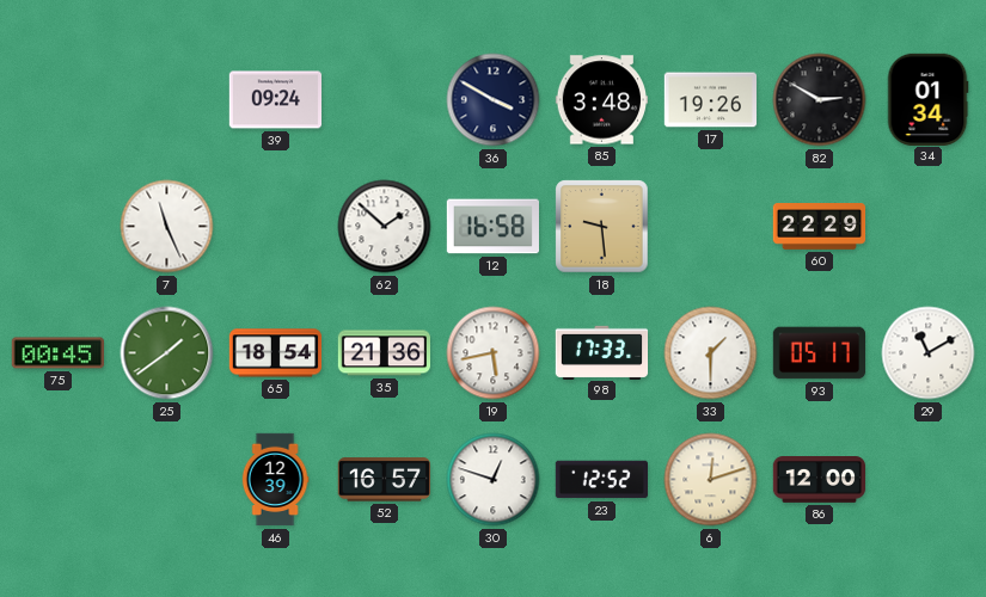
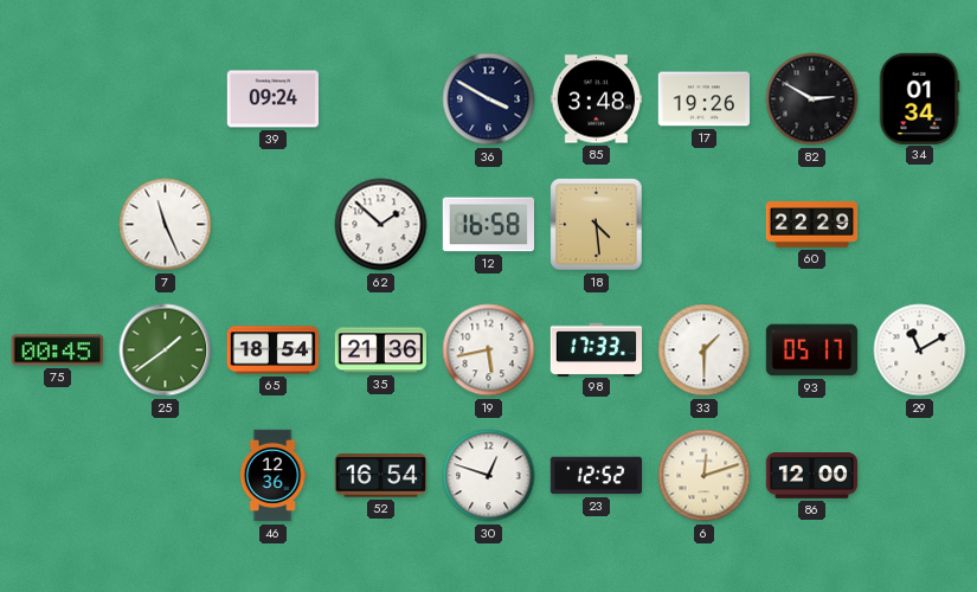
18: 9:29 -> 4:29 (597, 225)
46: 12:39 -> 12:36 (272, 476)
52: 16:57 -> 16:54 (380, 476)
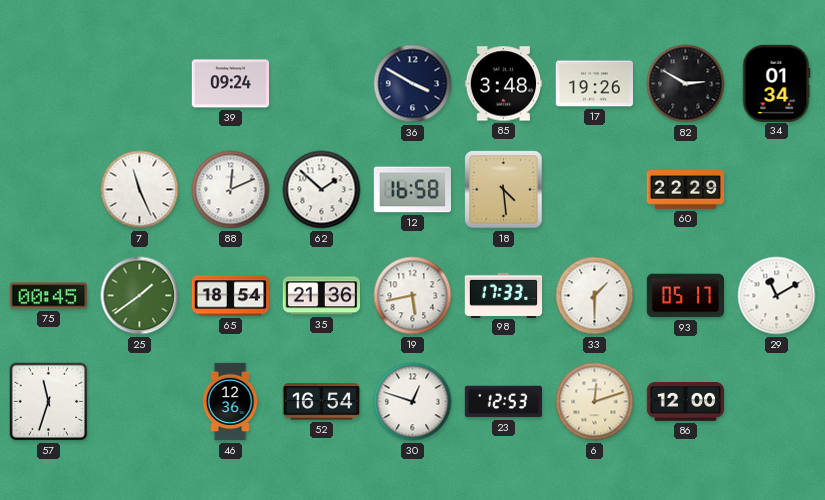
88: none -> 12:11 (231, 190)
57: none -> 11:33 (49, 402)
23: 12:52 -> 12:53 (503, 402)
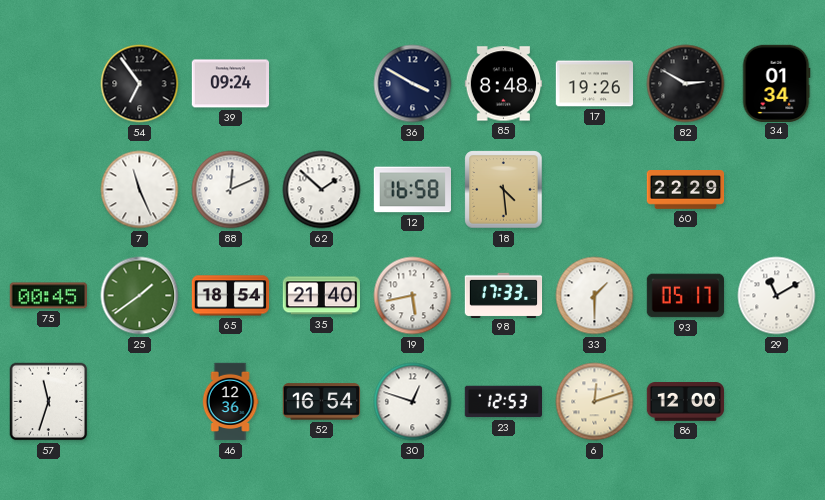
54: none -> 6:54 (140, 84)
85: 3:48 -> 8:48 (504, 84)
35: 21:36 -> 21:40 (321, 296)
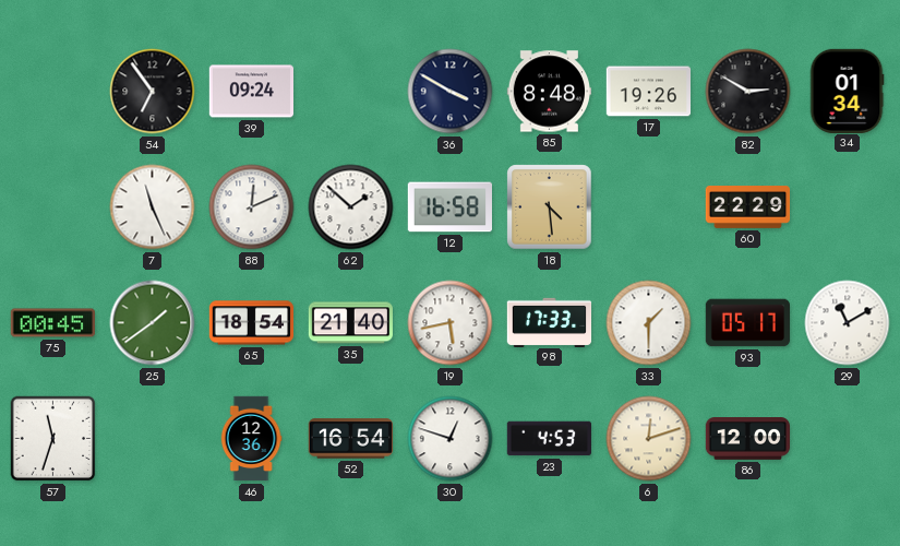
23: 12:53 -> 4:53 (549, 439)
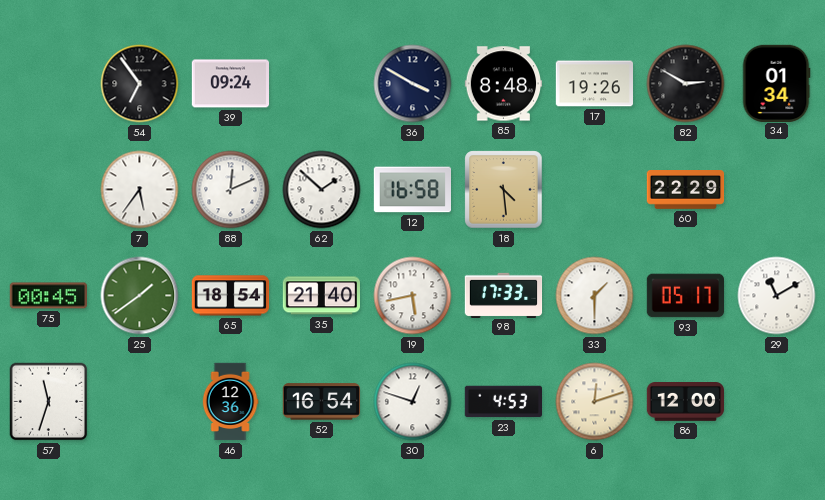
7: 11:26 -> 5:36 (140, 190)
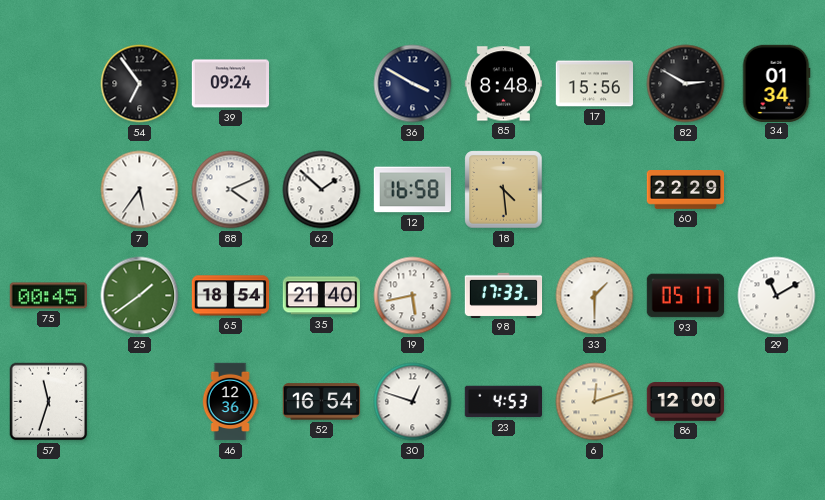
17: 19:26 -> 15:56 (595, 84)
88: 12:11 -> 4:11 (231, 190)
